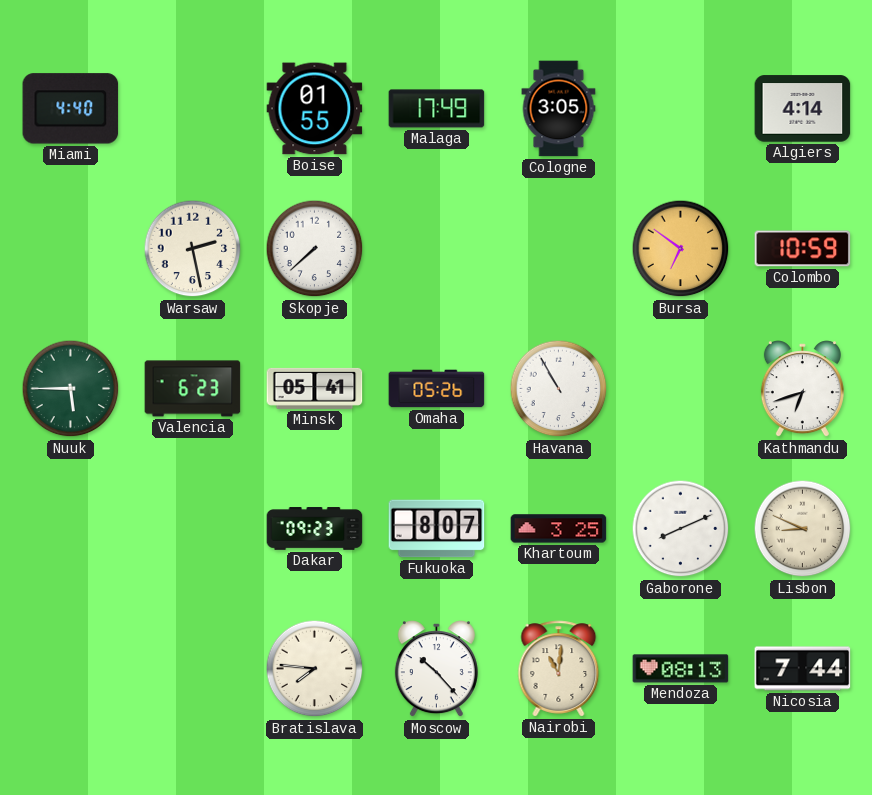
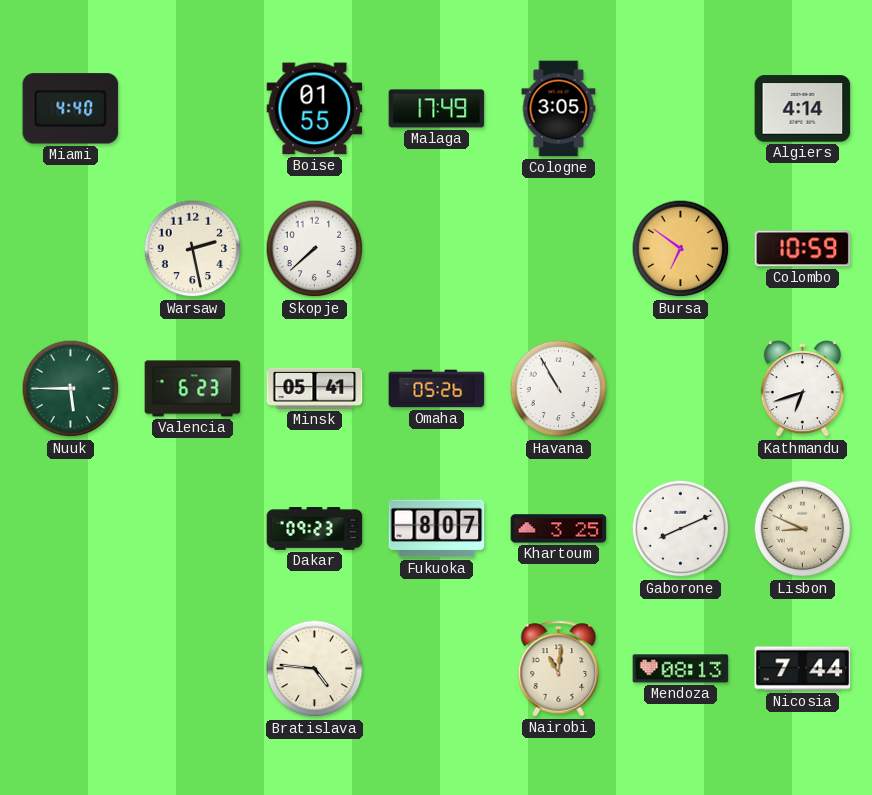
Bratislava: 7:46 -> 4:46 (315, 669)
Moscow: 10:23 -> none (436, 669)
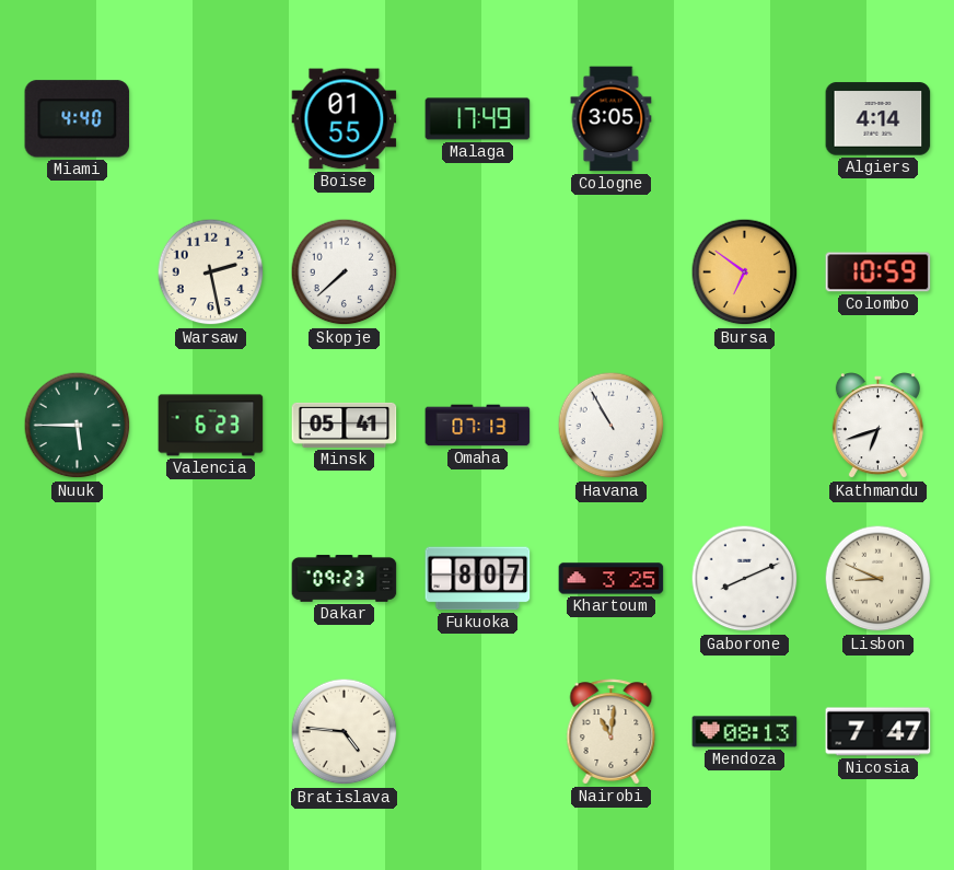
Omaha: 05:26 -> 07:13 (478, 426)
Nicosia: 7:44 -> 7:47 (879, 732)
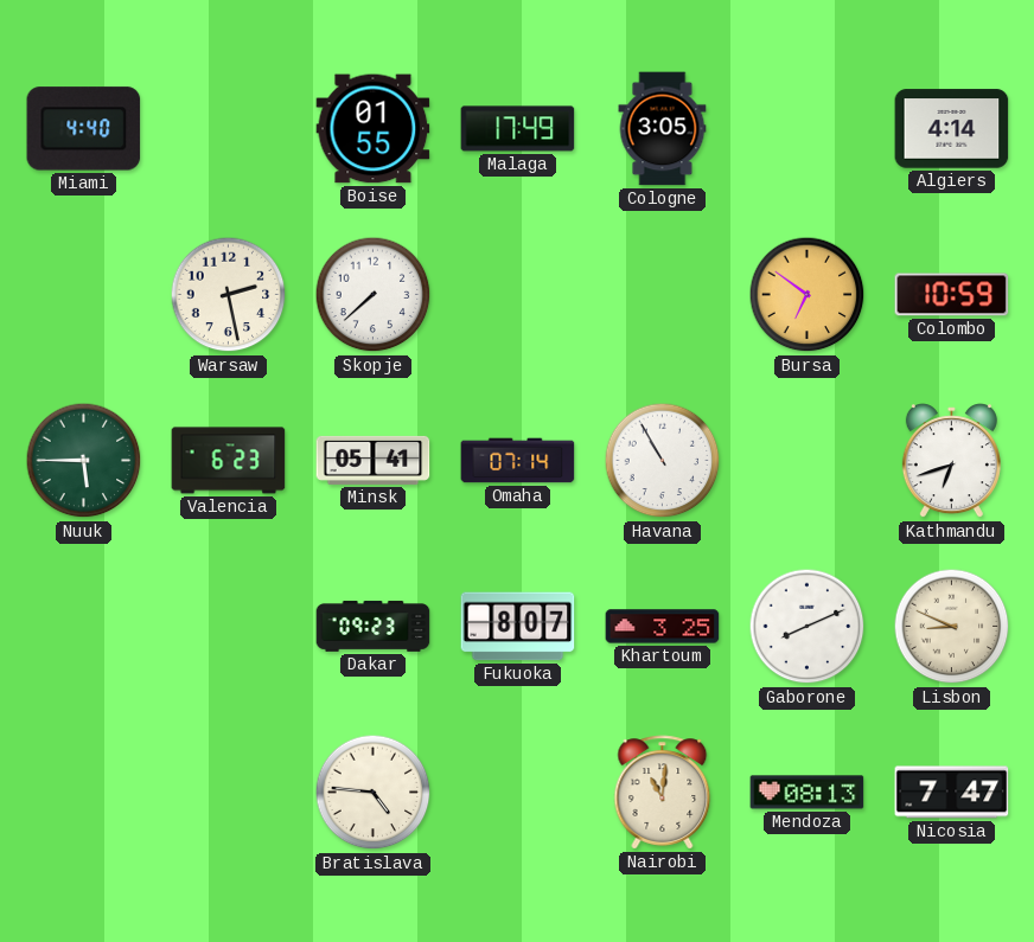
Omaha: 07:13 -> 07:14 (518, 461)
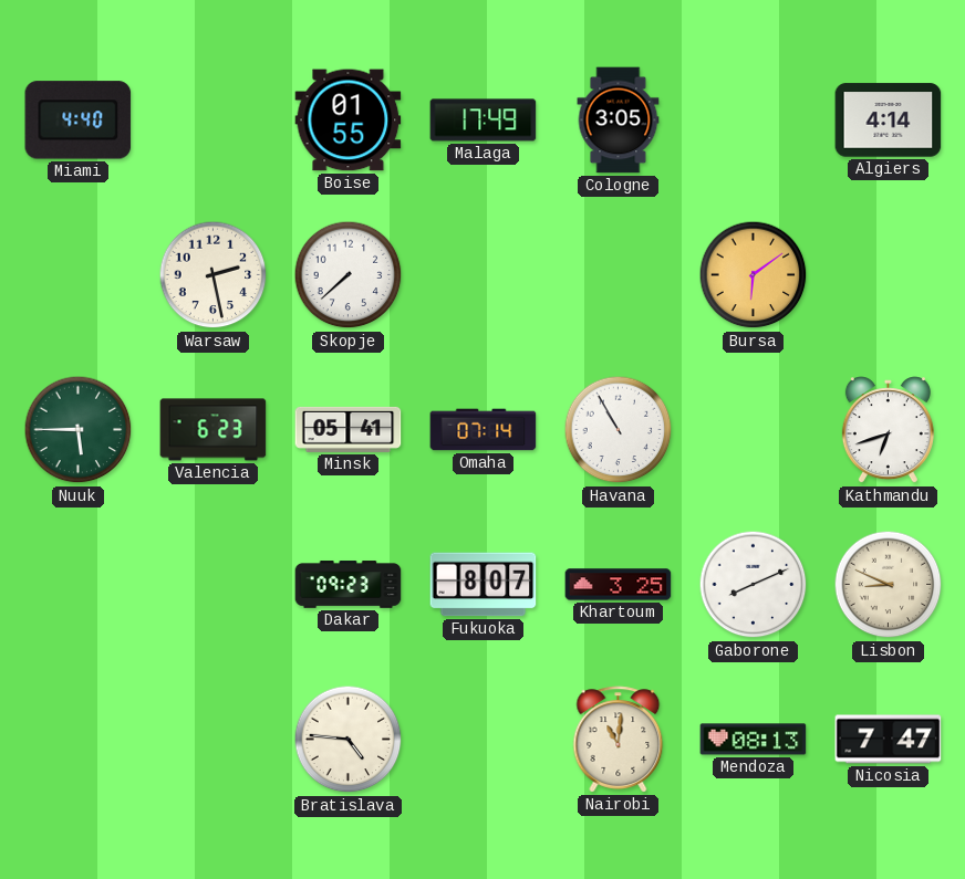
Bursa: 6:51 -> 6:09 (754, 275)
Colombo: 10:59 -> none (952, 295)
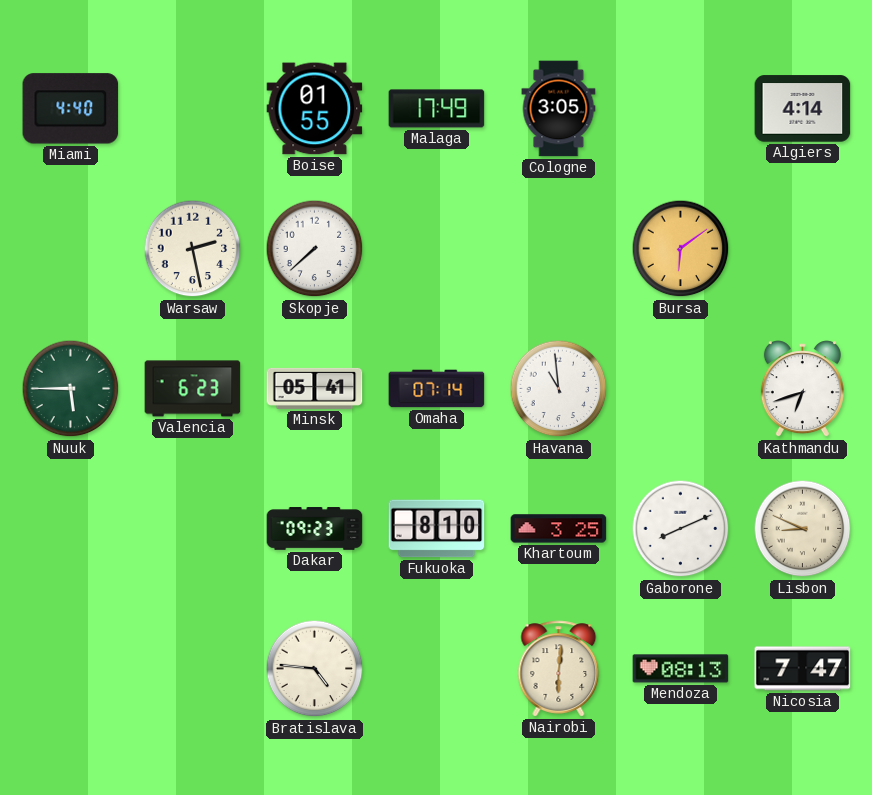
Havana: 10:55 -> 10:59 (559, 389)
Fukuoka: 8:07 -> 8:10 (437, 529)
Nairobi: 11:01 -> 6:01 (559, 669)
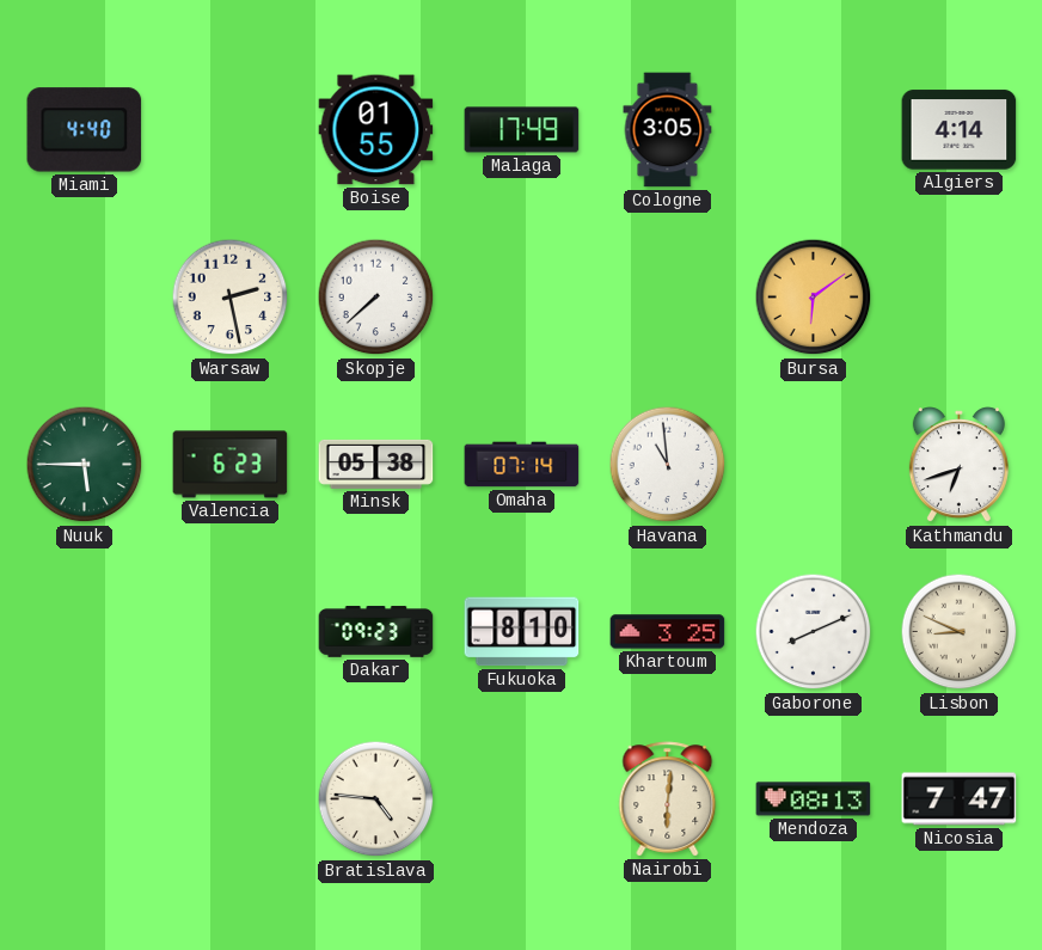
Minsk: 05:41 -> 05:38 (376, 464)
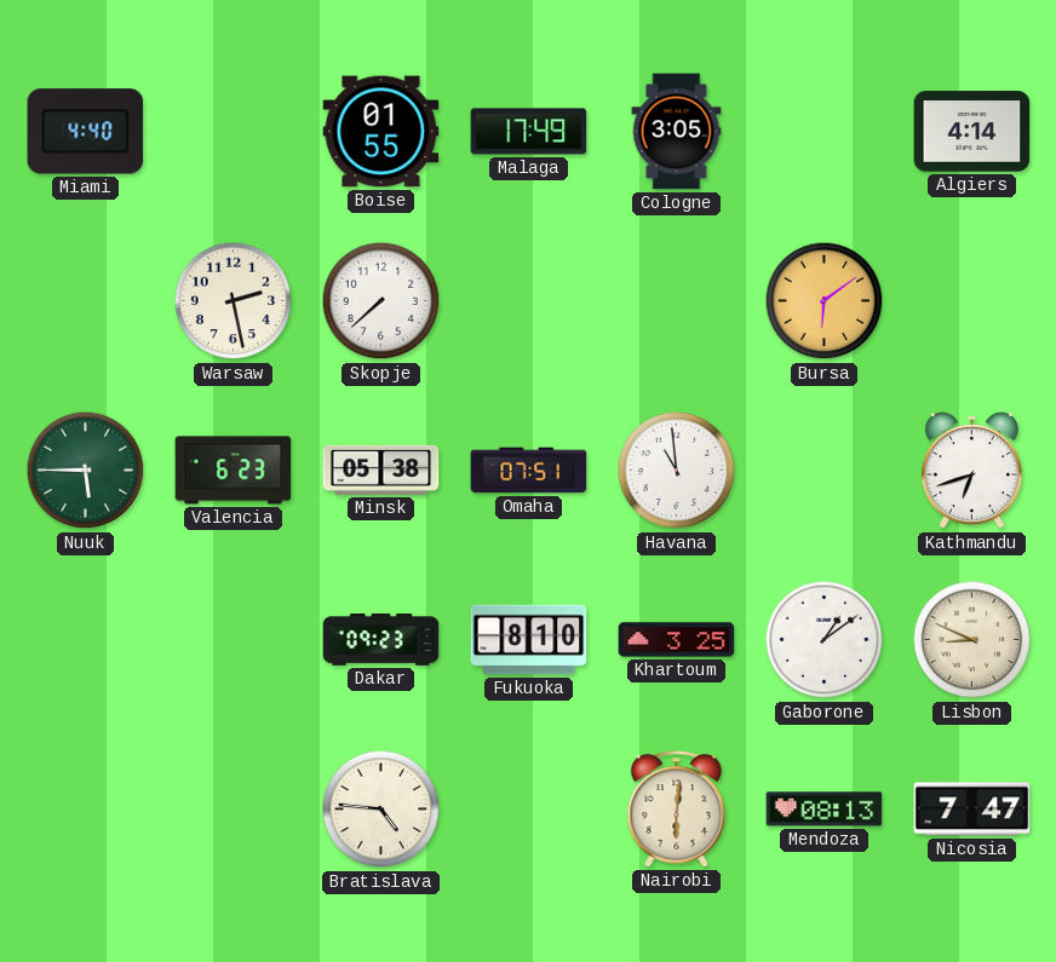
Omaha: 07:14 -> 07:51 (529, 471)
Gaborone: 8:11 -> 1:09 (825, 640)
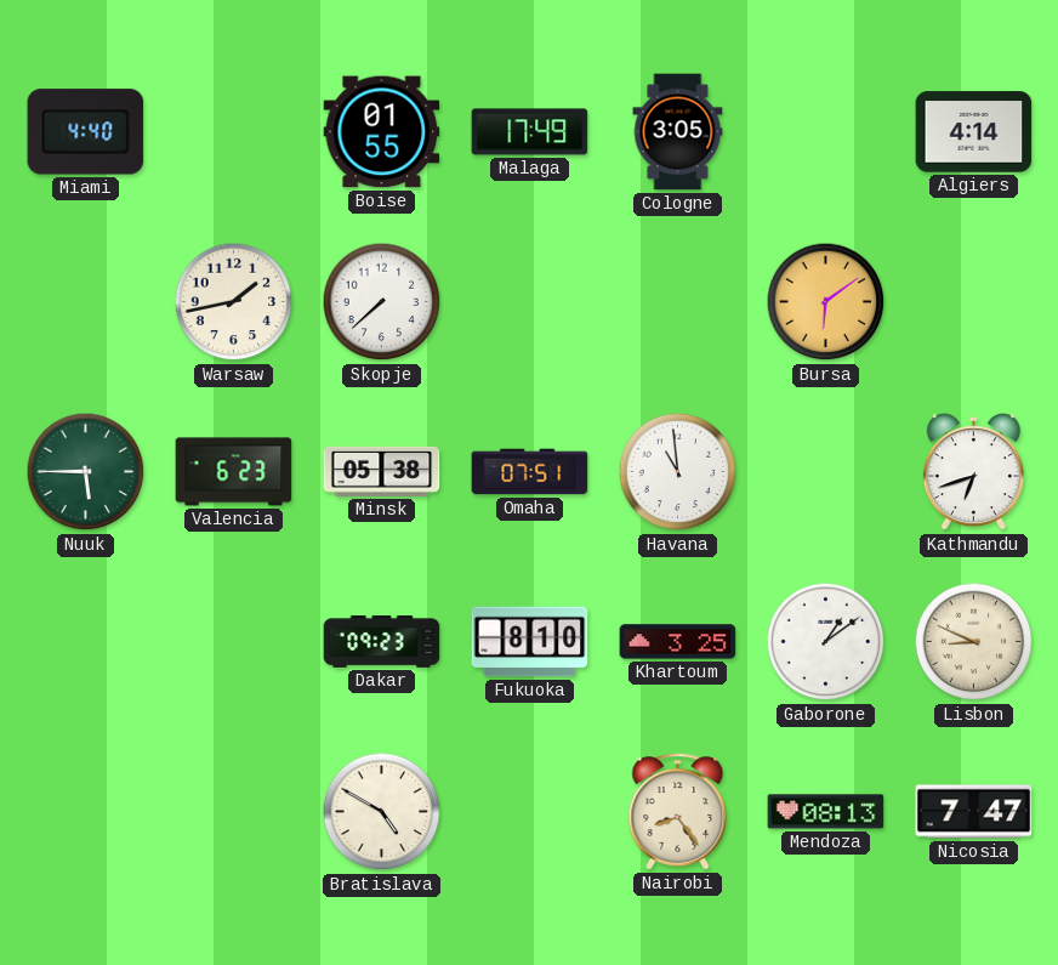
Warsaw: 2:28 -> 1:43 (234, 302)
Bratislava: 4:46 -> 4:50 (382, 812)
Nairobi: 6:01 -> 8:24 (678, 812)
